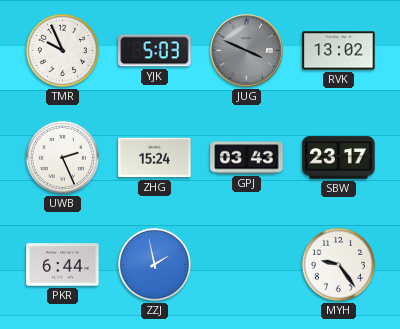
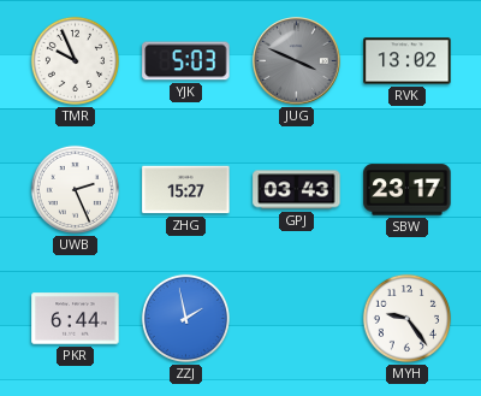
ZHG: 15:24 -> 15:27 (186, 190)
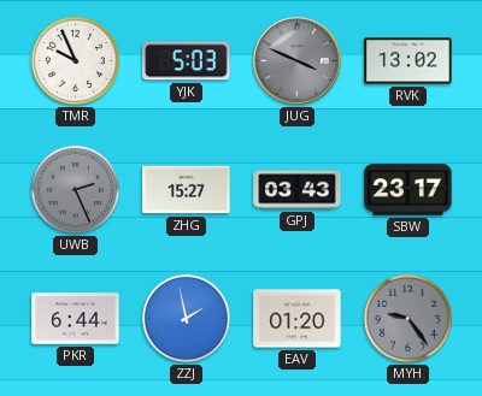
UWB dial: white -> grey (75, 189)
EAV: none -> 01:20 (298, 319)
MYH dial: white -> grey (407, 318)
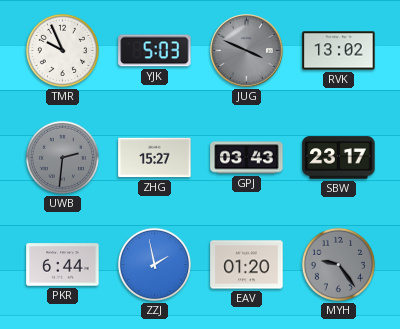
UWB: 2:26 -> 2:31 (62, 157)
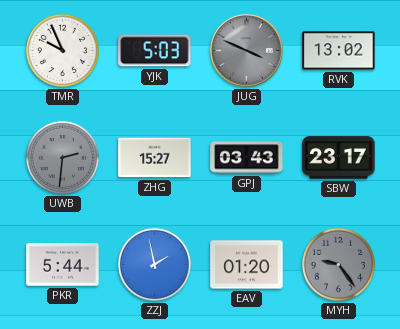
PKR: 6:44 -> 5:44 (63, 265)
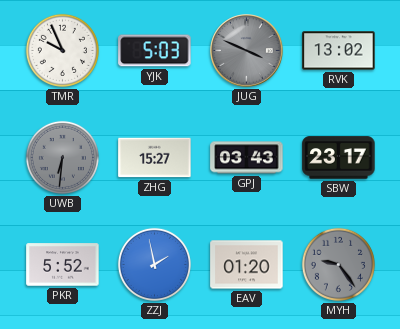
UWB: 2:31 -> 6:31 (62, 157)
PKR: 5:44 -> 5:52 (63, 265)
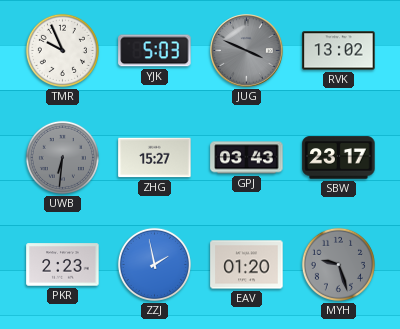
PKR: 5:52 -> 2:23 (63, 265)
MYH: 9:24 -> 9:27 (338, 264)
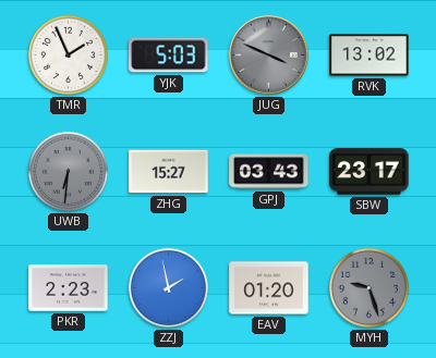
TMR: 9:56 -> 1:56 (68, 54)
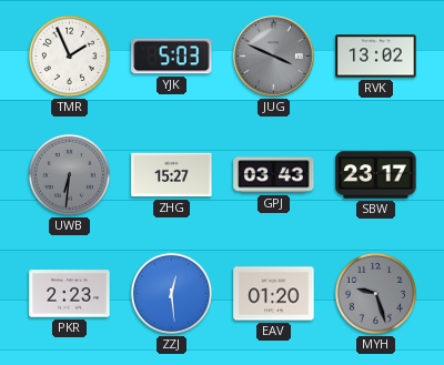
ZZJ: 1:58 -> 12:29 (171, 293)
